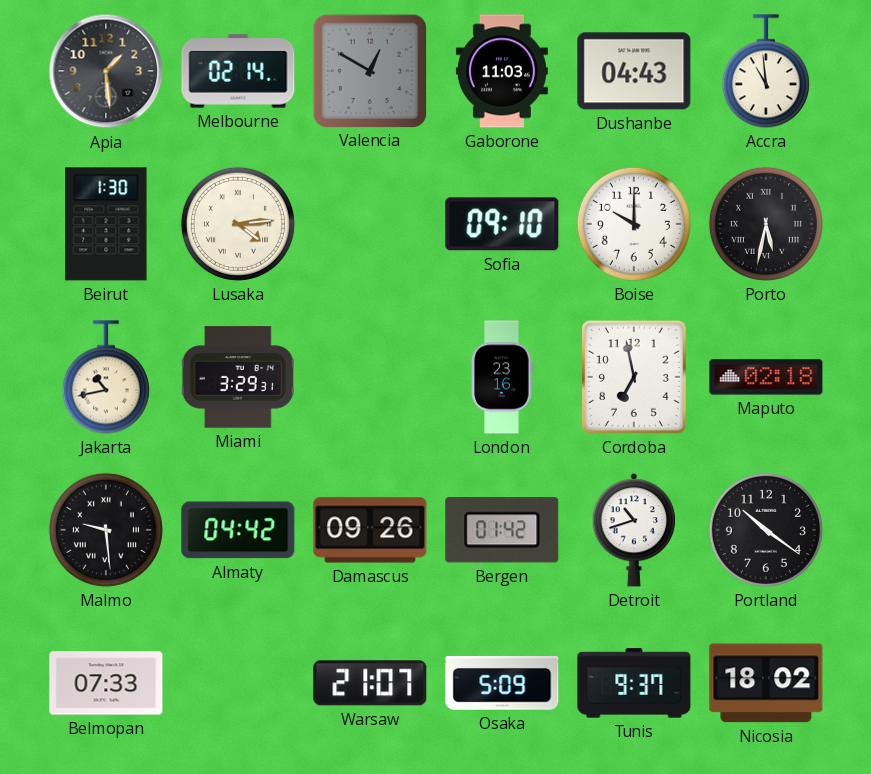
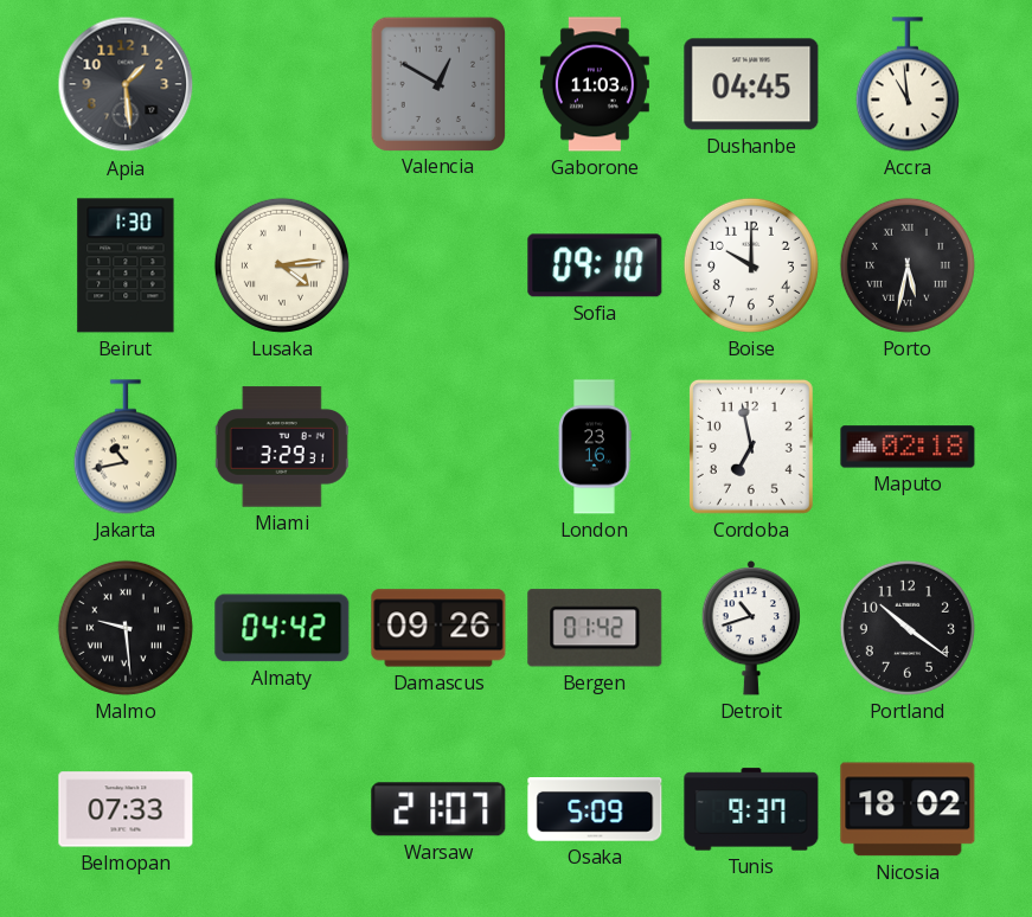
Melbourne: 02:14 -> none (238, 71)
Dushanbe: 04:43 -> 04:45 (751, 84)
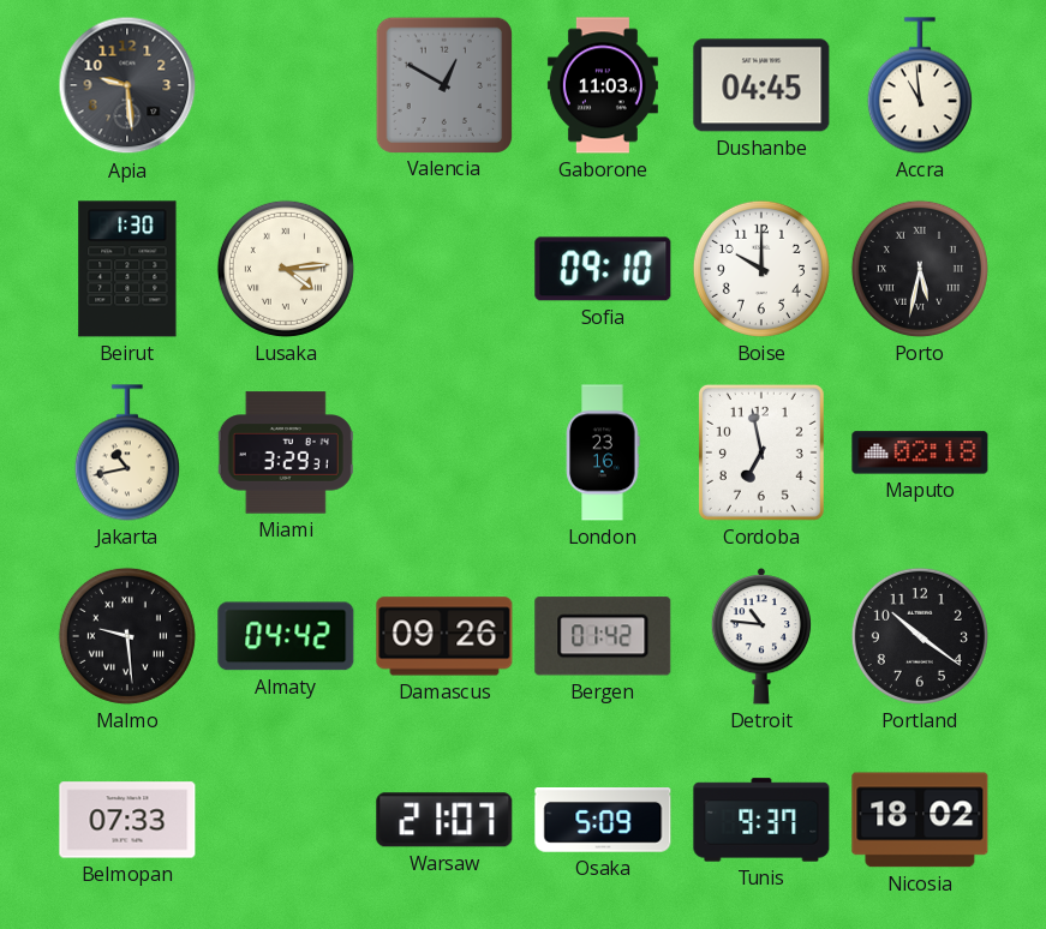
Apia: 1:29 -> 9:29 (127, 85)
Detroit: 10:42 -> 10:46 (761, 636)
